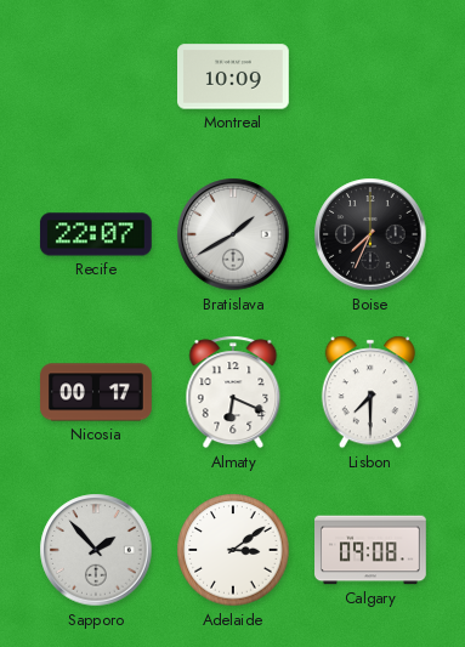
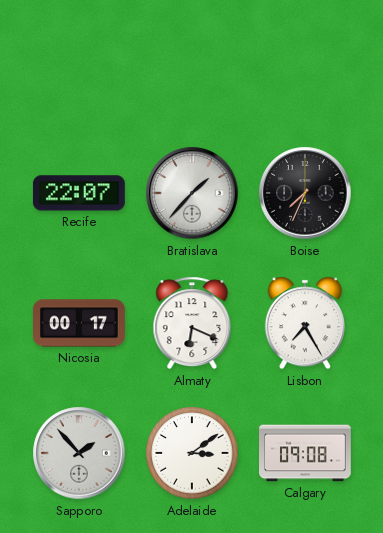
Montreal: 10:09 -> none (234, 76)
Bratislava: 1:40 -> 1:37 (192, 193)
Lisbon: 7:30 -> 7:25 (305, 323)
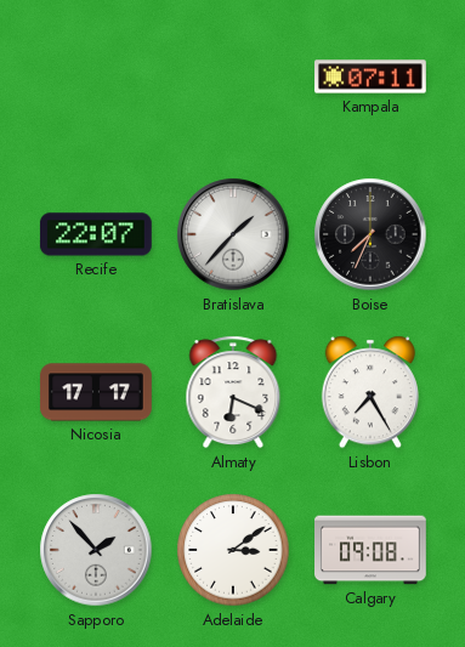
Kampala: none -> 07:11 (372, 76)
Nicosia: 00:17 -> 17:17 (97, 392)
